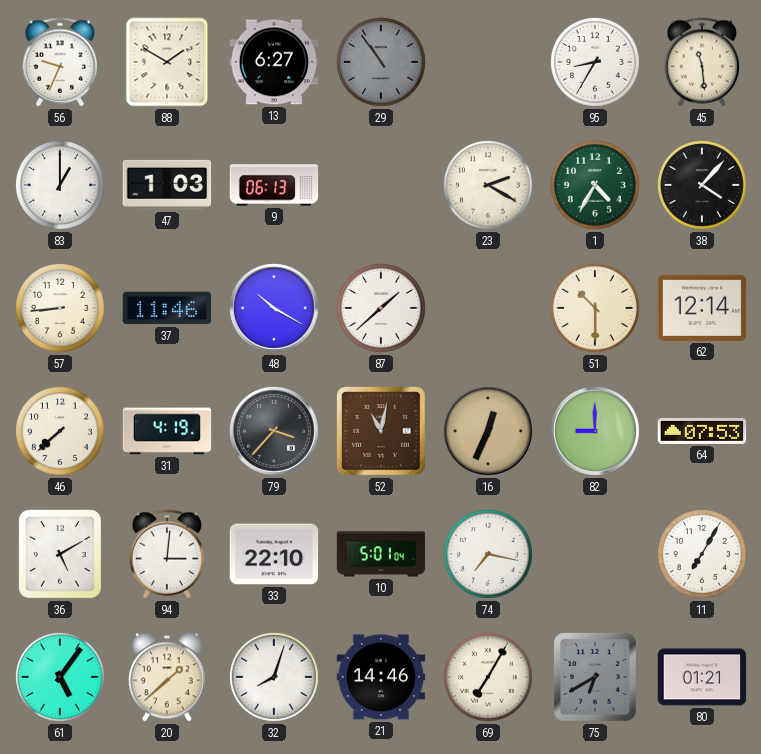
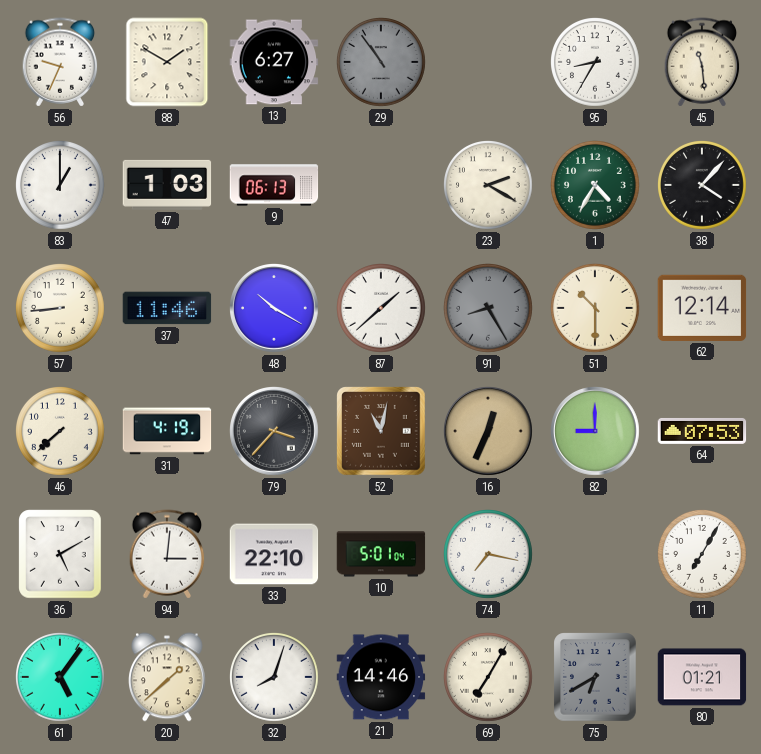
91: none -> 8:25 (489, 309)
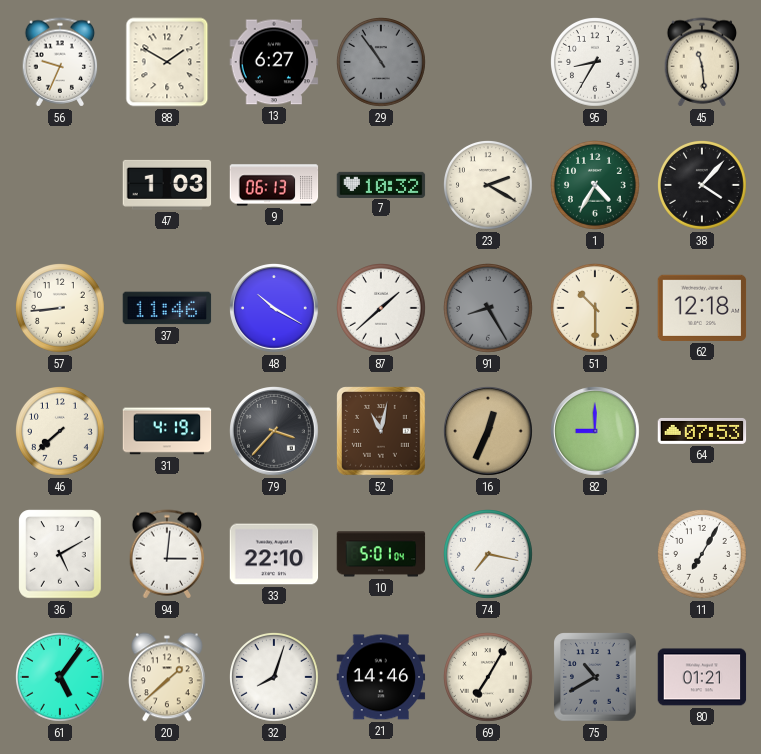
83: 1:00 -> none (61, 186)
7: none -> 10:32 (381, 184)
62: 12:14 -> 12:18 (702, 308)
75: 6:40 -> 10:40 (595, 677)
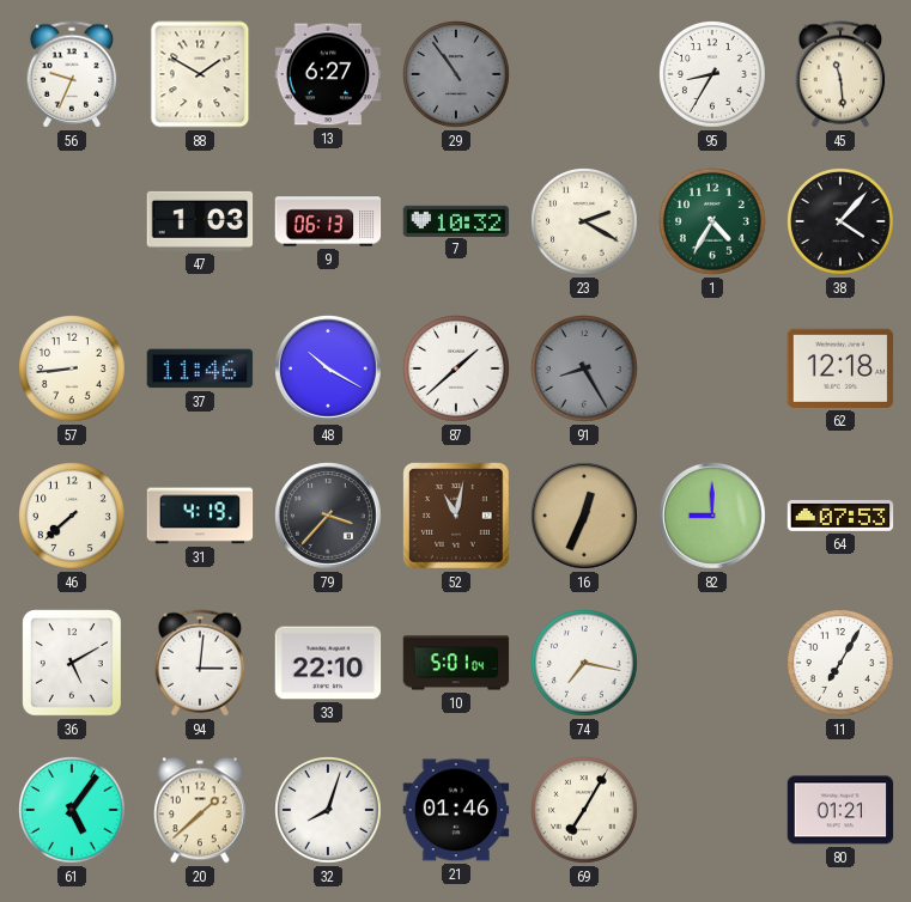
51: 10:30 -> none (596, 309)
21: 14:46 -> 01:46 (456, 810)
75: 10:40 -> none (595, 677)
